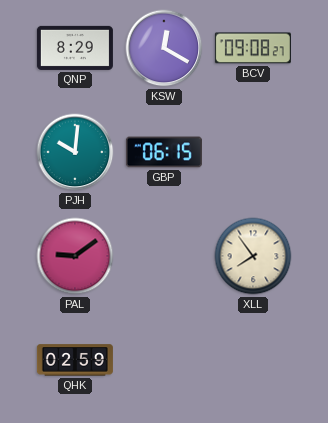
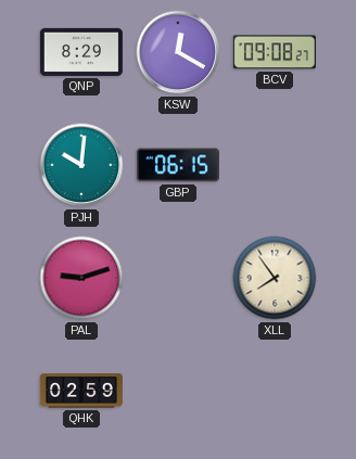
PAL: 9:09 -> 9:12 (81, 278)
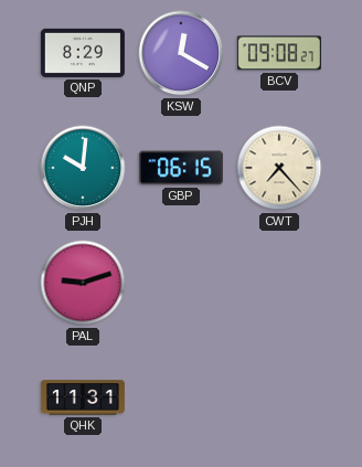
CWT: none -> 7:23 (279, 168)
XLL: 7:54 -> none (275, 278)
QHK: 02:59 -> 11:31 (83, 397)
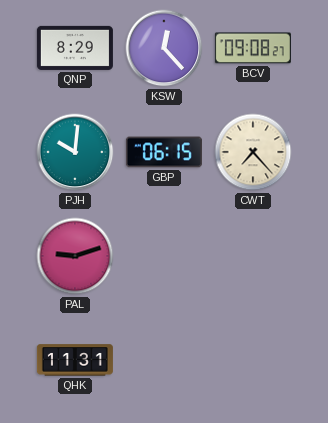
KSW: 12:20 -> 12:23 (164, 48)
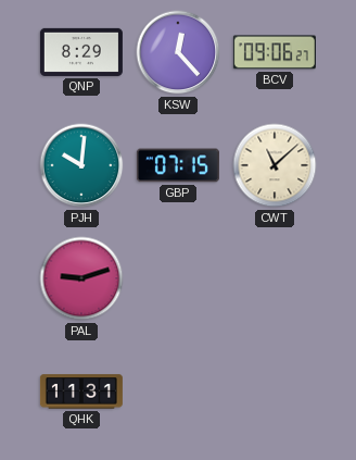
BCV: 09:08 -> 09:06 (275, 52)
GBP: 06:15 -> 07:15 (178, 165)
CWT: 7:23 -> 11:08 (275, 165)
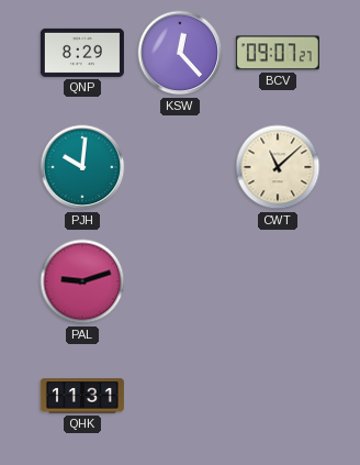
BCV: 09:06 -> 09:07 (278, 53)
GBP: 07:15 -> none (178, 165)
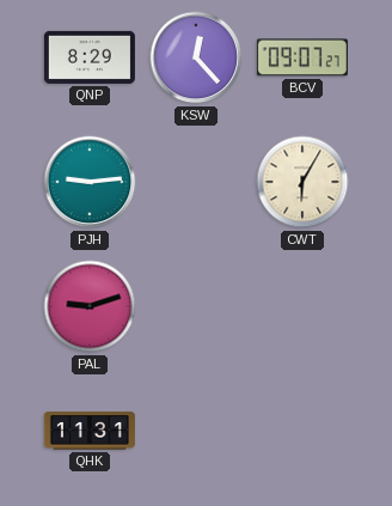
PJH: 10:01 -> 9:14 (90, 182)
CWT: 11:08 -> 6:05 (302, 182)
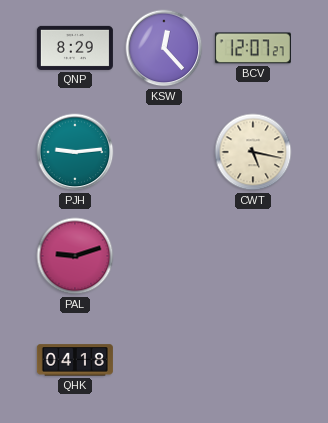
BCV: 09:07 -> 12:07 (253, 48)
CWT: 6:05 -> 5:17 (253, 152)
QHK: 11:31 -> 04:18 (75, 360)
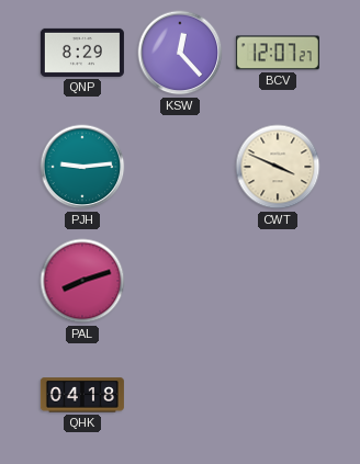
CWT: 5:17 -> 3:49 (278, 167)
PAL: 9:12 -> 8:12 (82, 281)
